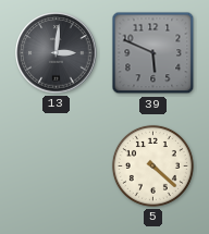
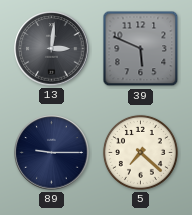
89: none -> 9:15 (52, 153)
5: 4:22 -> 7:22 (140, 152)
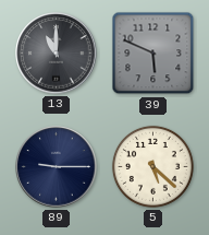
13: 3:01 -> 11:00 (57, 54)
5: 7:22 -> 5:22 (152, 166)
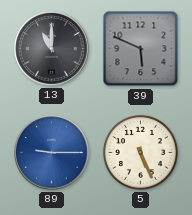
89 dial: navy -> blue (52, 153)
5: 5:22 -> 5:26 (140, 152)
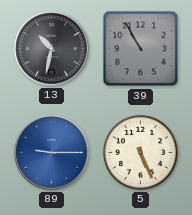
13: 11:00 -> 10:32 (52, 49)
39: 5:49 -> 10:55 (141, 49)
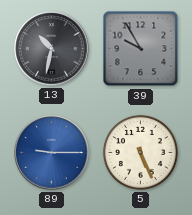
39: 10:55 -> 9:55 (141, 49)
